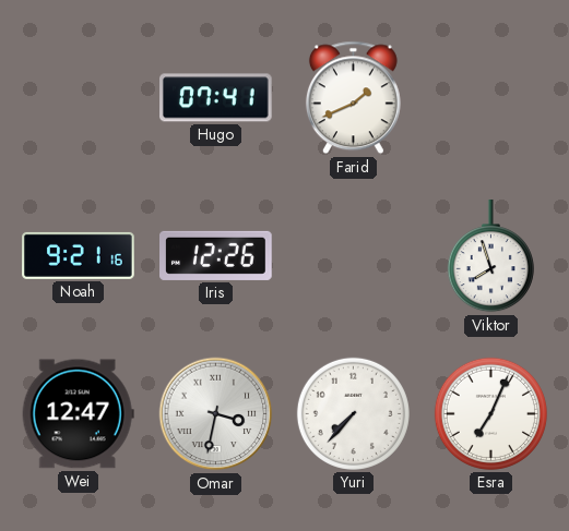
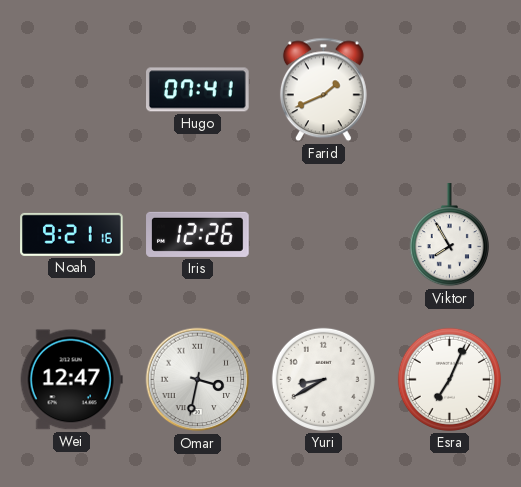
Viktor: 7:57 -> 7:55 (449, 235)
Yuri: 7:37 -> 8:40 (323, 379)
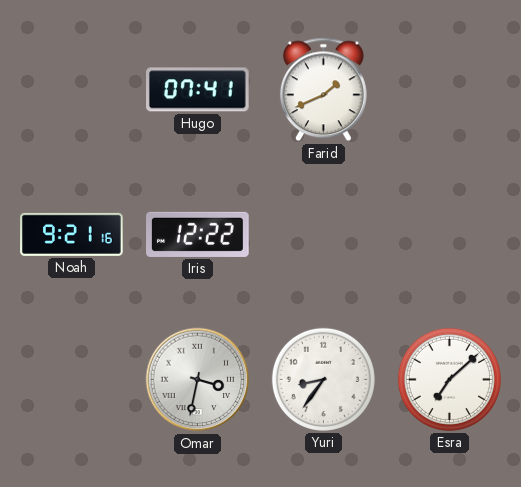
Iris: 12:26 -> 12:22 (198, 234)
Viktor: 7:55 -> none (449, 235)
Wei: 12:47 -> none (71, 380)
Yuri: 8:40 -> 8:36 (323, 379)
Esra: 7:04 -> 7:08 (449, 379)
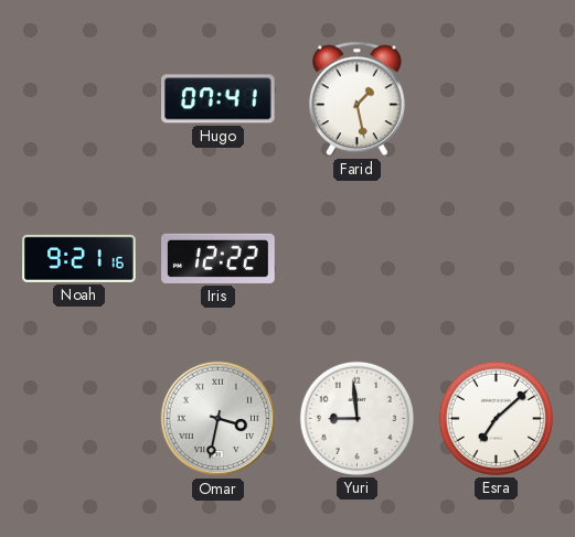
Farid: 1:41 -> 1:28 (356, 99)
Yuri: 8:36 -> 8:59 (356, 418)
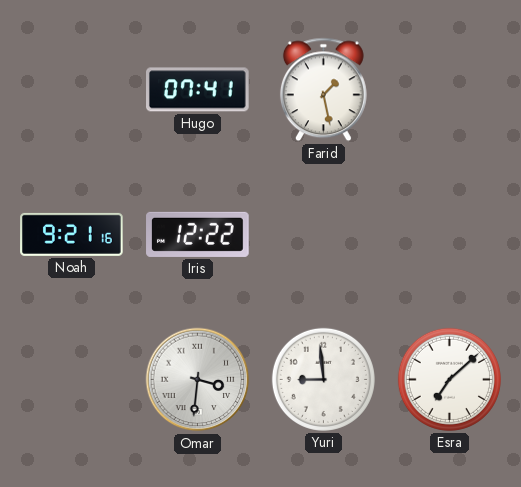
Omar: 3:32 -> 3:31 (198, 380)
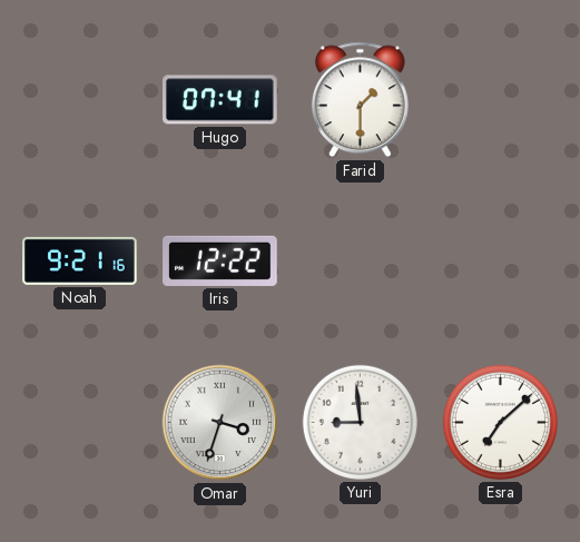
Farid: 1:28 -> 1:30 (360, 100)
Omar: 3:31 -> 3:33 (220, 423)
